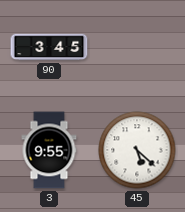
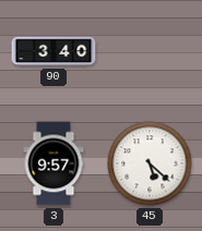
90: 3:45 -> 3:40 (54, 51)
3: 9:55 -> 9:57 (54, 163)
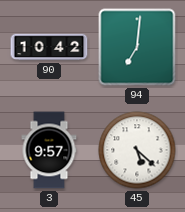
90: 3:40 -> 10:42 (49, 47)
94: none -> 7:01 (137, 47)
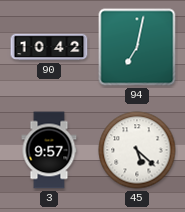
94: 7:01 -> 7:02 (137, 47)
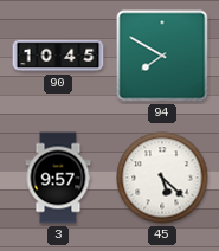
90: 10:42 -> 10:45 (58, 56)
94: 7:02 -> 7:50 (162, 56)
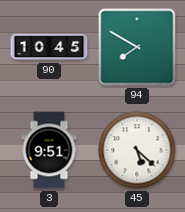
3: 9:57 -> 9:51 (49, 150)
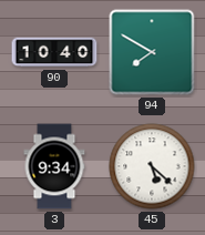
90: 10:45 -> 10:40 (54, 52)
3: 9:51 -> 9:34 (54, 166)
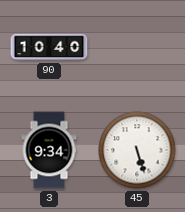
94: 7:50 -> none (152, 52)
45: 5:22 -> 5:27 (137, 150)
